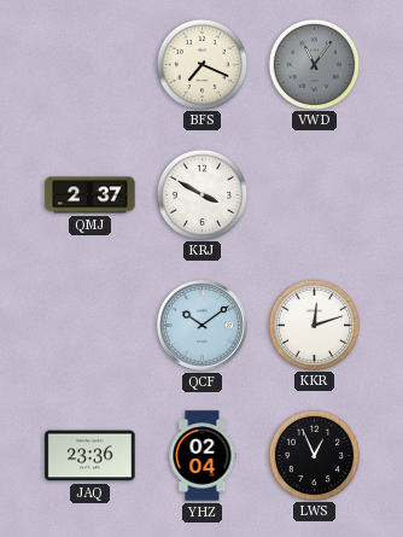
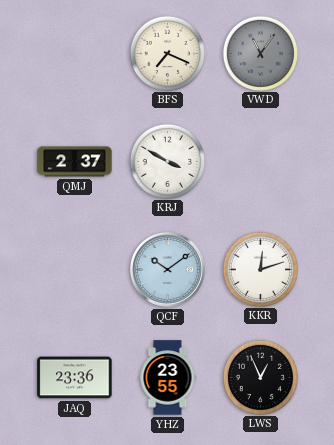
YHZ: 02:04 -> 23:55 (168, 378)
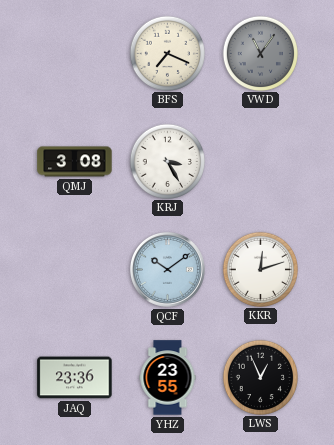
QMJ: 2:37 -> 3:08 (75, 162)
KRJ: 3:50 -> 3:25 (167, 161)
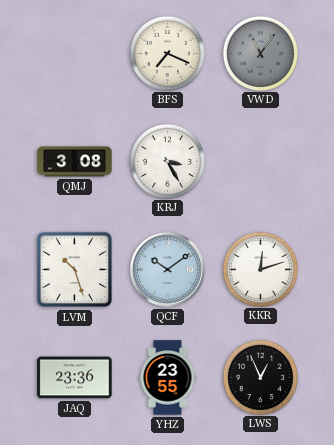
LVM: none -> 10:27 (75, 270)
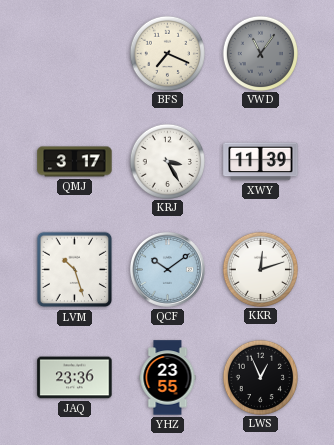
QMJ: 3:08 -> 3:17 (75, 162)
XWY: none -> 11:39 (261, 162)
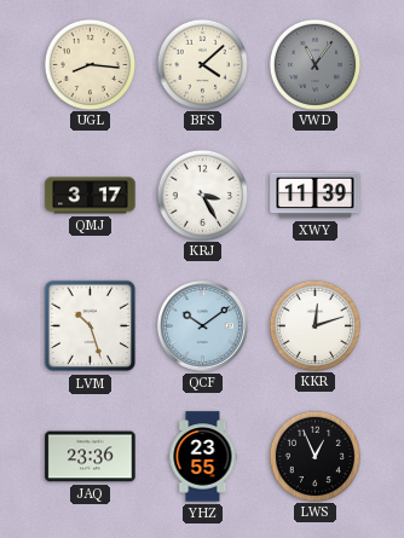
UGL: none -> 8:16 (90, 64)
BFS: 7:19 -> 4:08 (202, 64)
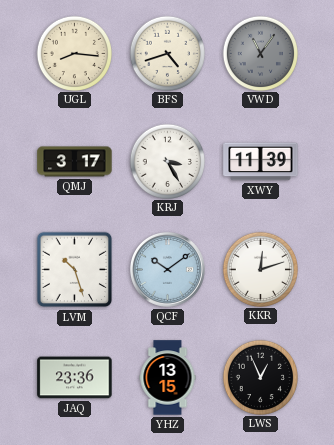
BFS: 4:08 -> 4:42 (167, 53)
YHZ: 23:55 -> 13:15 (168, 378)
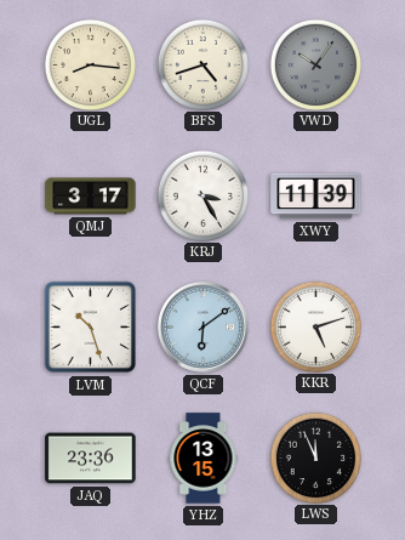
VWD: 11:06 -> 10:06 (315, 64)
QCF: 10:09 -> 6:09 (204, 328)
KKR: 12:12 -> 5:12 (315, 326)
LWS: 12:56 -> 11:56 (315, 457)
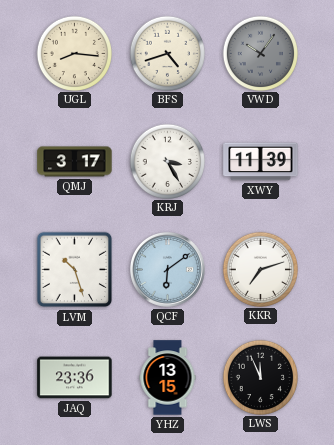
KKR: 5:12 -> 7:12 (260, 269)
